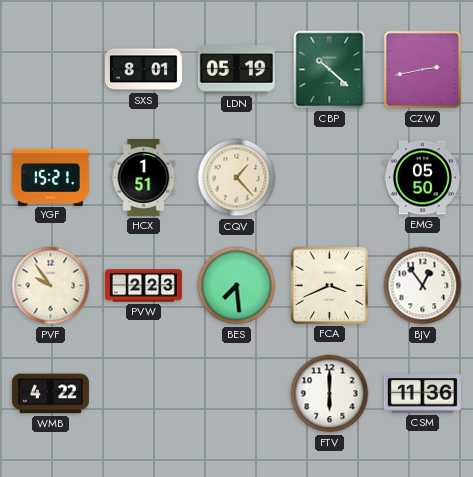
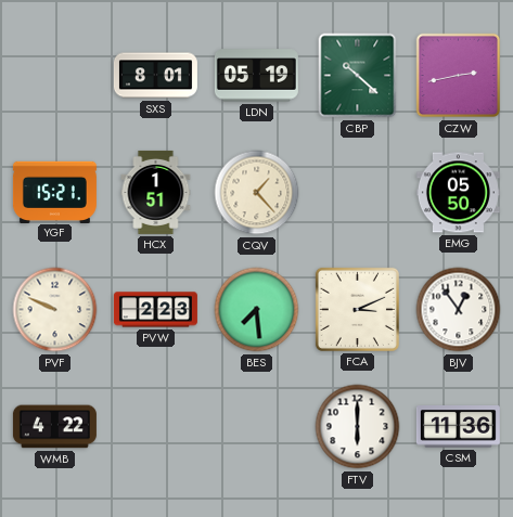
PVF: 9:54 -> 9:49 (55, 310)
FCA: 3:41 -> 3:11 (357, 309)
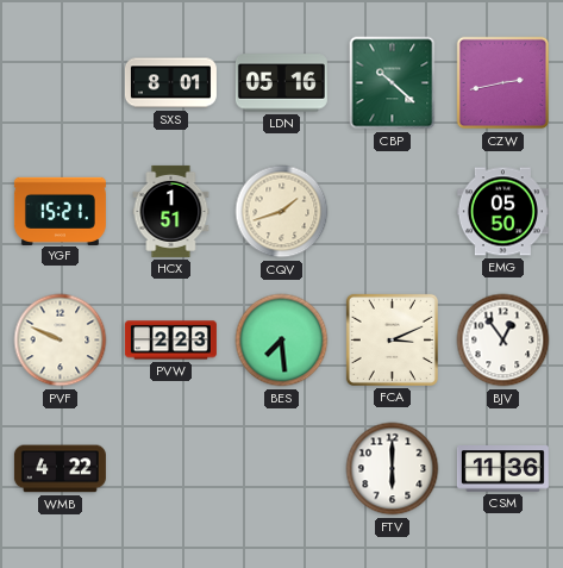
LDN: 05:19 -> 05:16 (281, 83)
CQV: 1:23 -> 1:42 (282, 212)
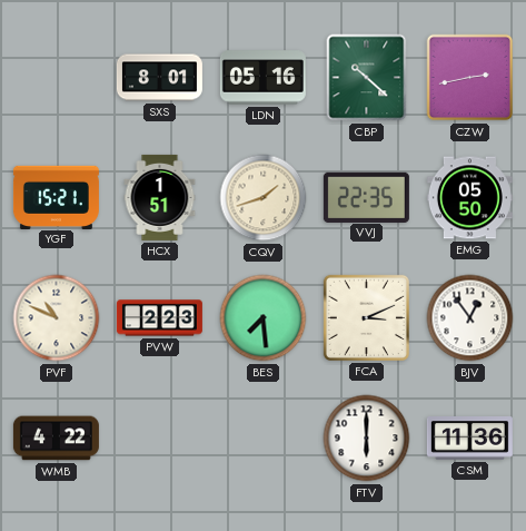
VVJ: none -> 22:35 (366, 197)
PVF: 9:49 -> 10:49 (57, 318)
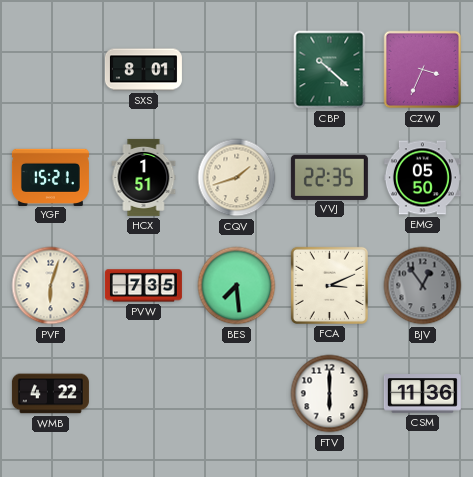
LDN: 05:16 -> none (262, 78)
CZW: 2:43 -> 3:34 (423, 70)
PVF: 10:49 -> 6:03 (51, 286)
PVW: 2:23 -> 7:35 (143, 286)
BJV dial: white -> grey (423, 286)
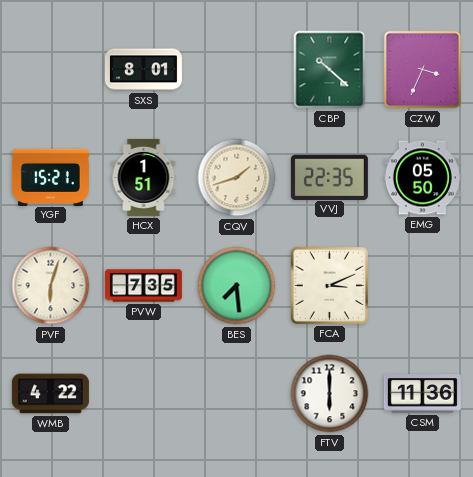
BJV: 12:54 -> none (423, 286)
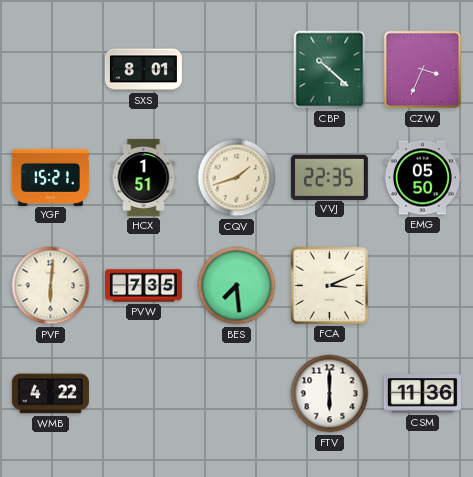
PVF: 6:03 -> 6:01 (51, 286)
